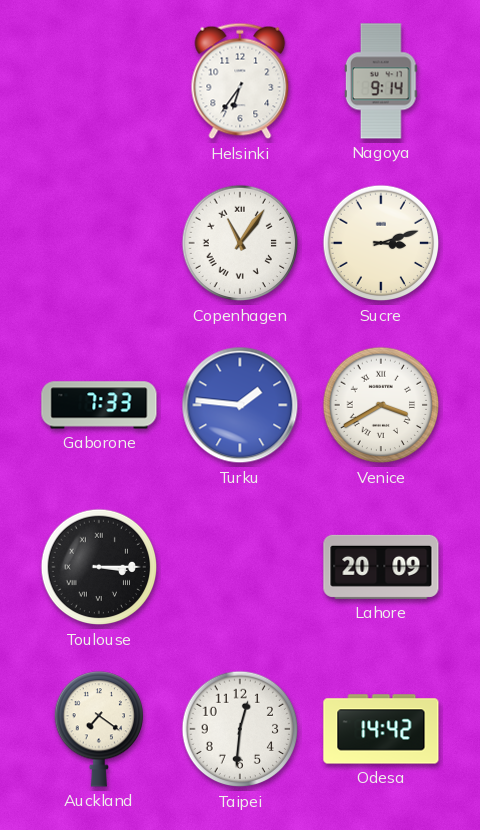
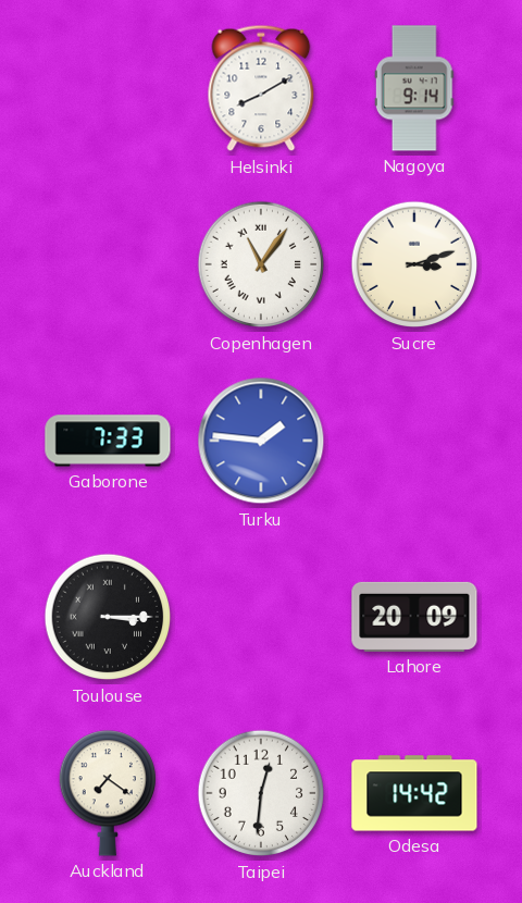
Helsinki: 6:36 -> 8:10 (261, 88)
Venice: 3:40 -> none (381, 405)
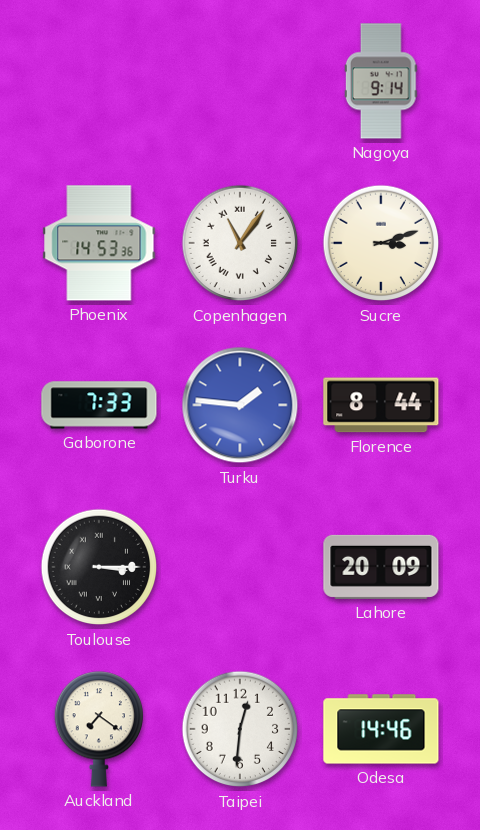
Helsinki: 8:10 -> none (261, 88)
Phoenix: none -> 14:53 (99, 243)
Florence: none -> 8:44 (381, 405)
Odesa: 14:42 -> 14:46 (381, 729)
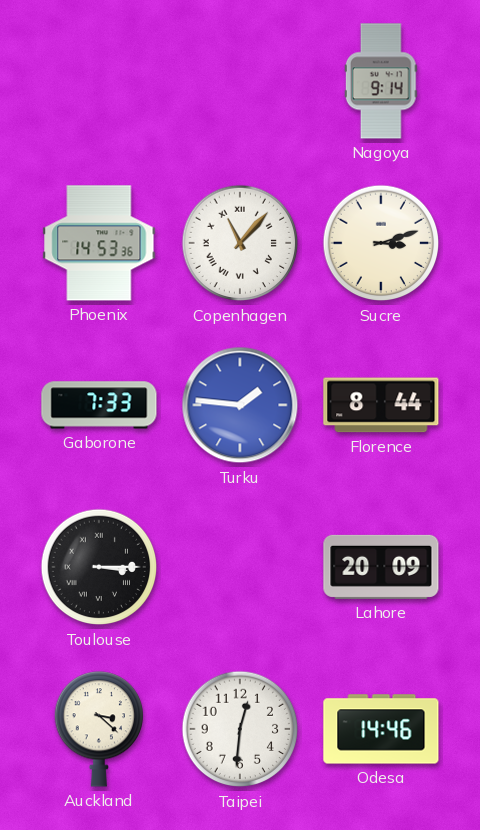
Copenhagen: 11:06 -> 11:07 (240, 243)
Auckland: 7:21 -> 3:22 (98, 729)
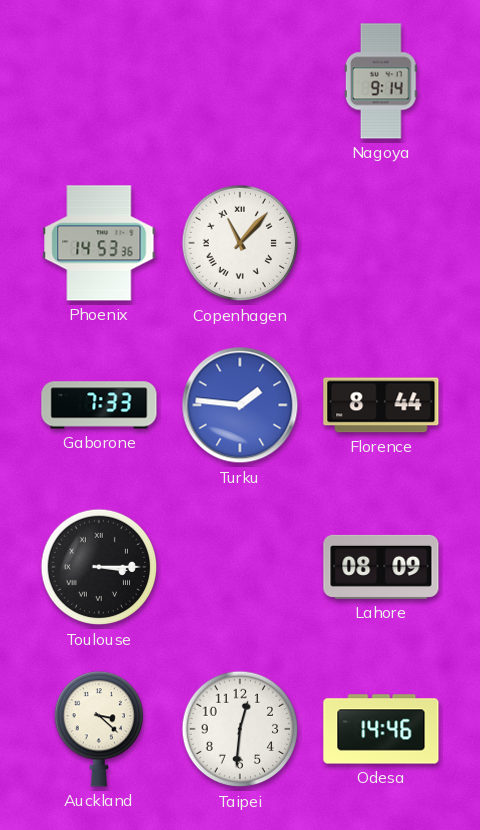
Sucre: 3:12 -> none (381, 243)
Lahore: 20:09 -> 08:09 (381, 567)
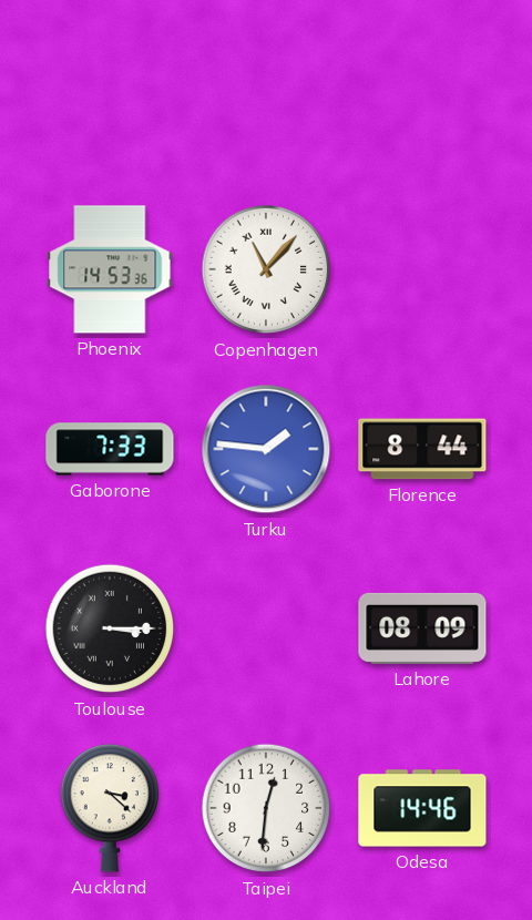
Nagoya: 9:14 -> none (381, 81)
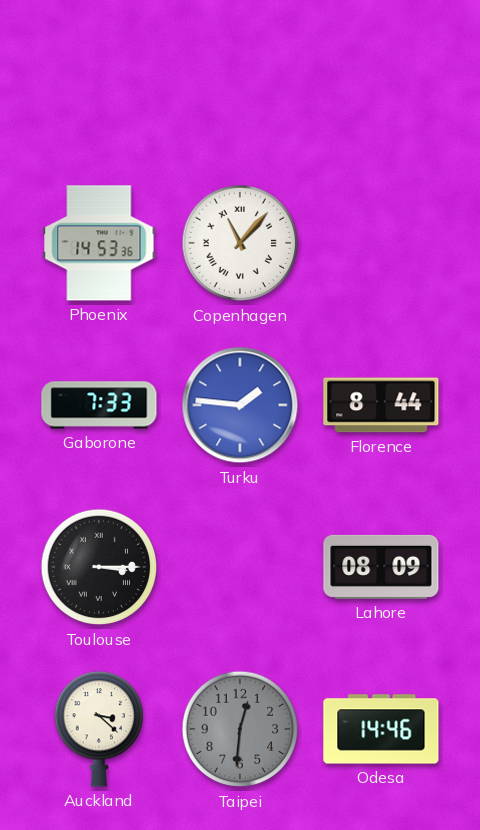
Taipei dial: white -> grey (240, 729)
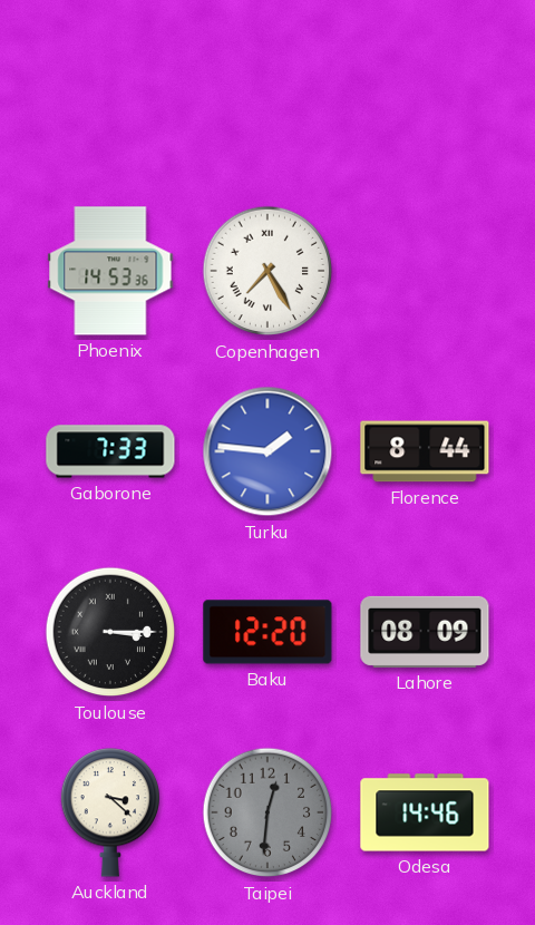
Copenhagen: 11:07 -> 7:25 (267, 271)
Baku: none -> 12:20 (267, 632)
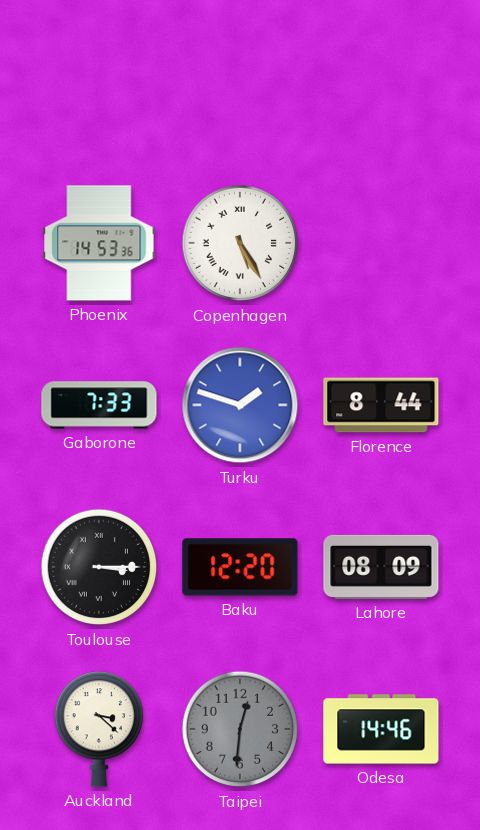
Copenhagen: 7:25 -> 5:25 (240, 243)
Turku: 1:46 -> 1:48 (240, 405)
